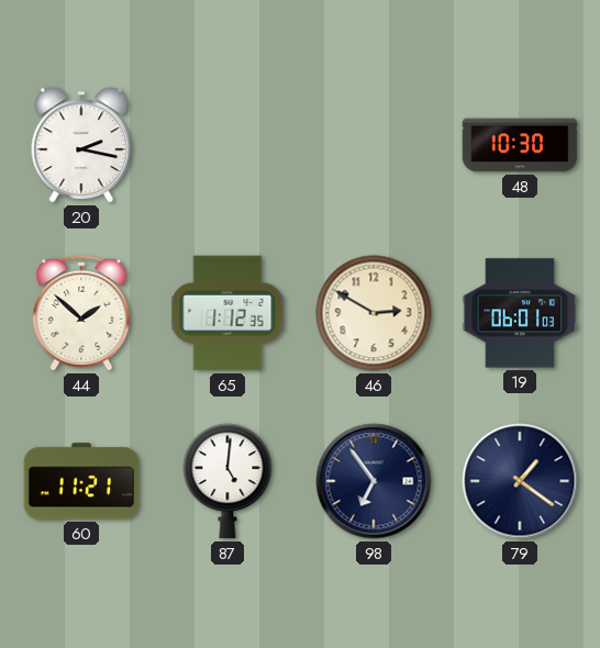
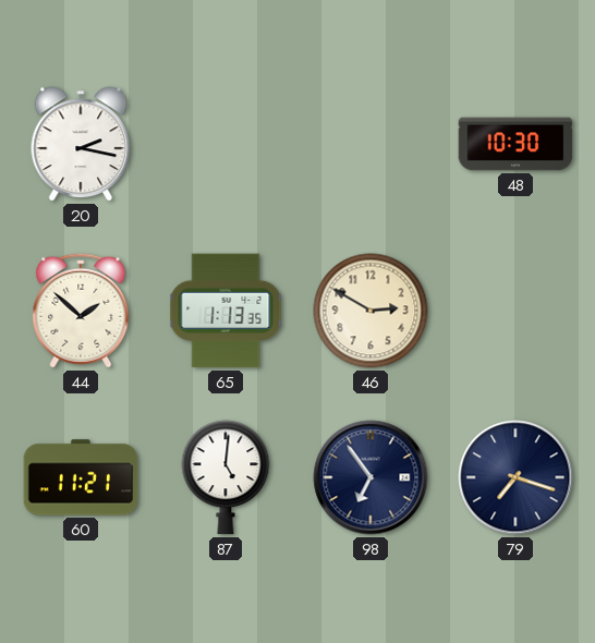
65: 1:12 -> 1:13 (226, 311)
19: 06:01 -> none (520, 313)
79: 1:21 -> 7:18 (515, 477)
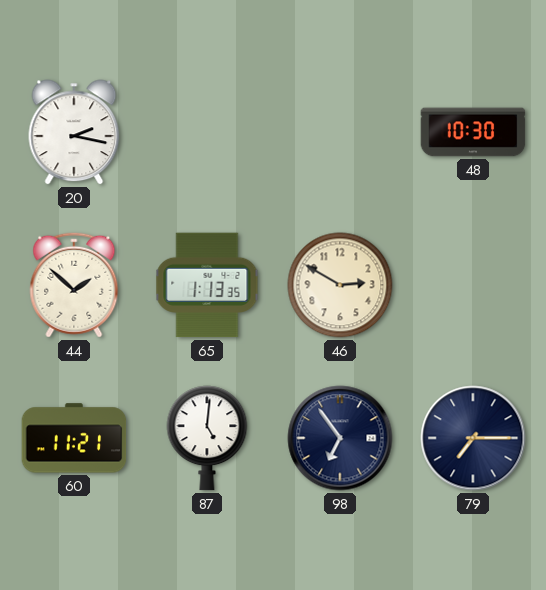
79: 7:18 -> 7:15 (473, 438)
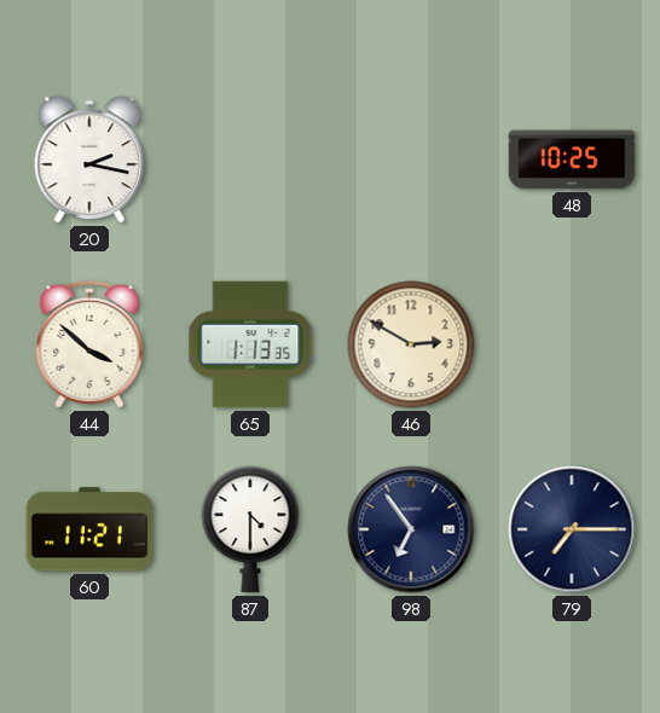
48: 10:30 -> 10:25 (572, 160)
44: 1:52 -> 3:52 (89, 344)
87: 5:01 -> 4:30 (250, 529)
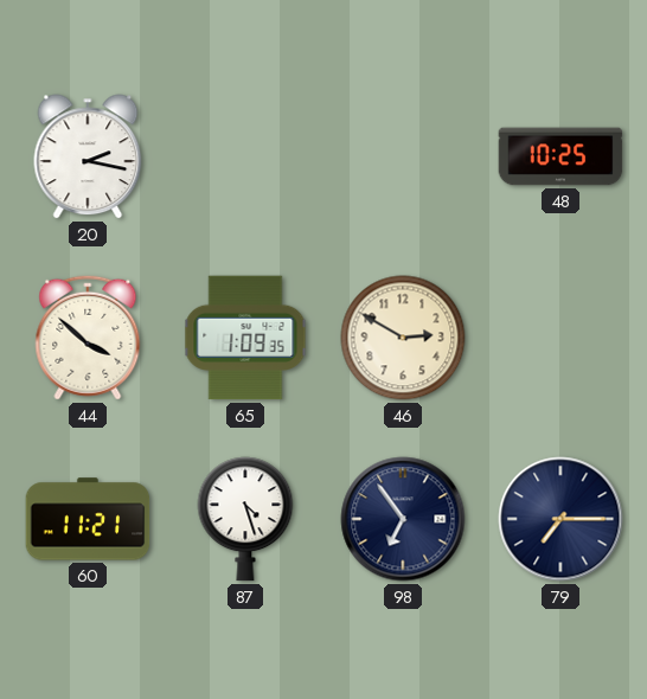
65: 1:13 -> 1:09 (245, 338)
87: 4:30 -> 4:27 (245, 519)
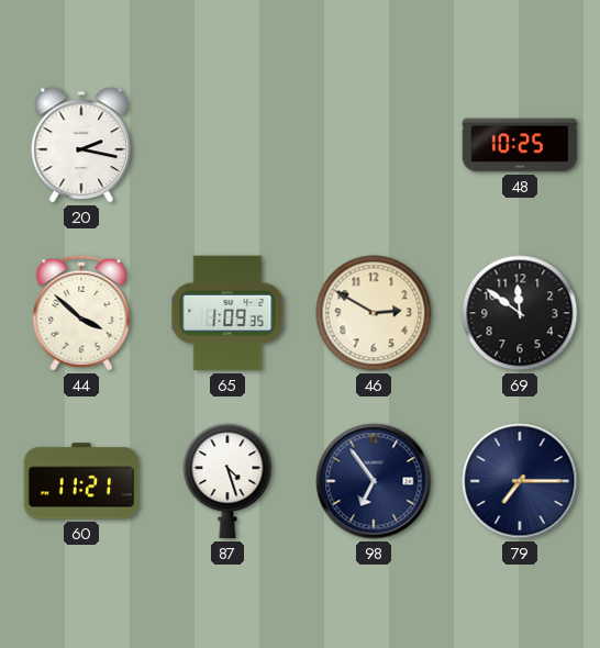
69: none -> 11:51 (520, 313)
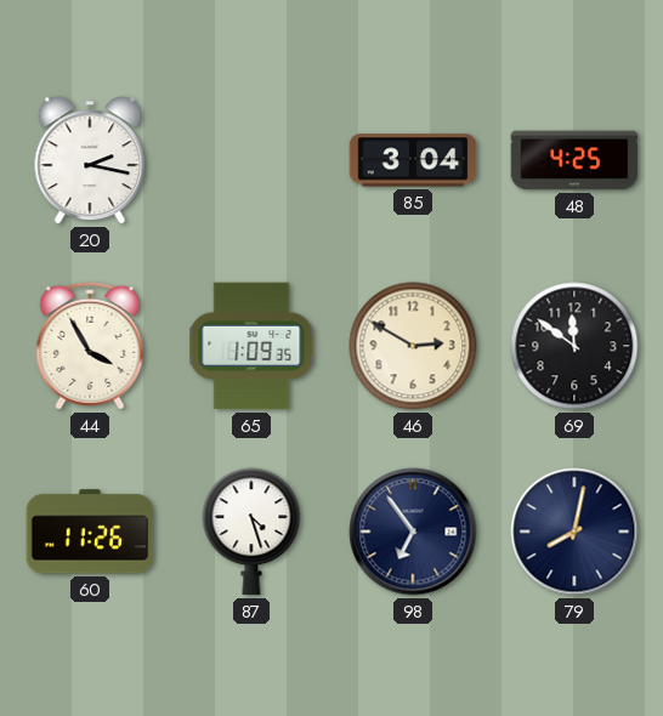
85: none -> 3:04 (413, 160)
48: 10:25 -> 4:25 (574, 160)
44: 3:52 -> 3:55 (90, 346)
60: 11:21 -> 11:26 (90, 532)
79: 7:15 -> 8:02 (574, 532)
